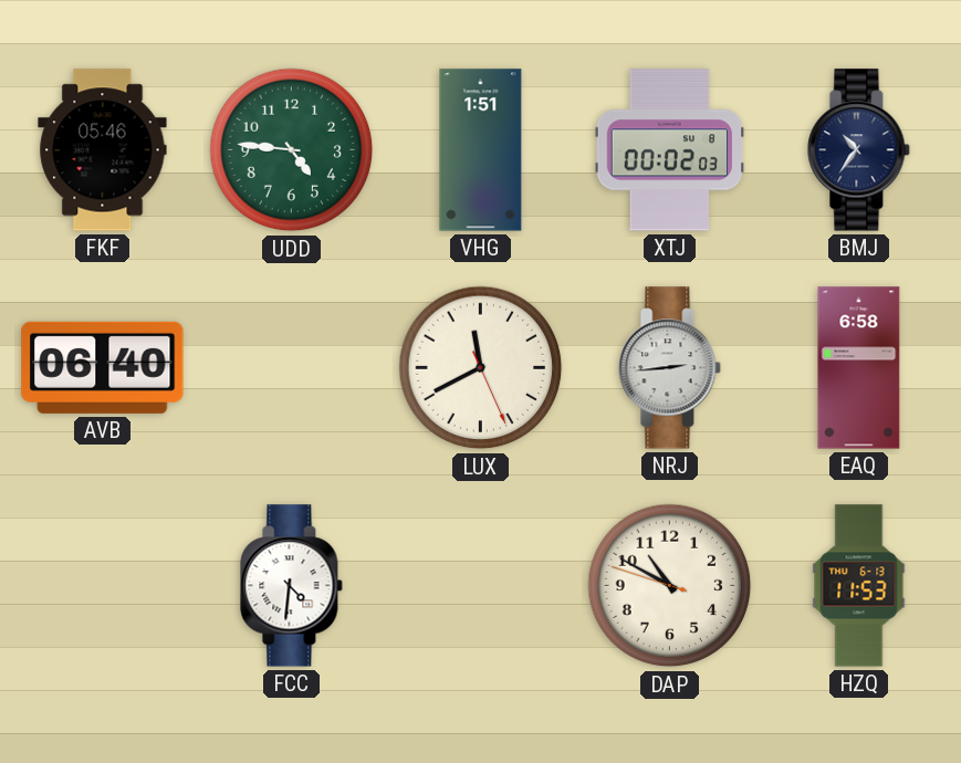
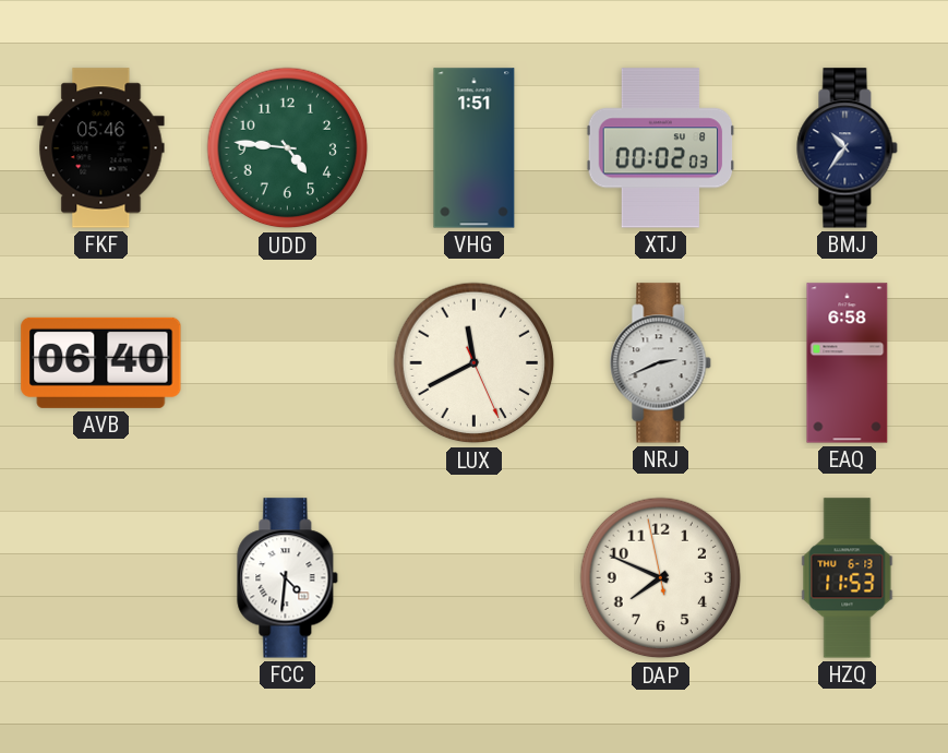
NRJ: 2:44 -> 2:41 (661, 363)
DAP: 10:49 -> 7:48 (661, 578)
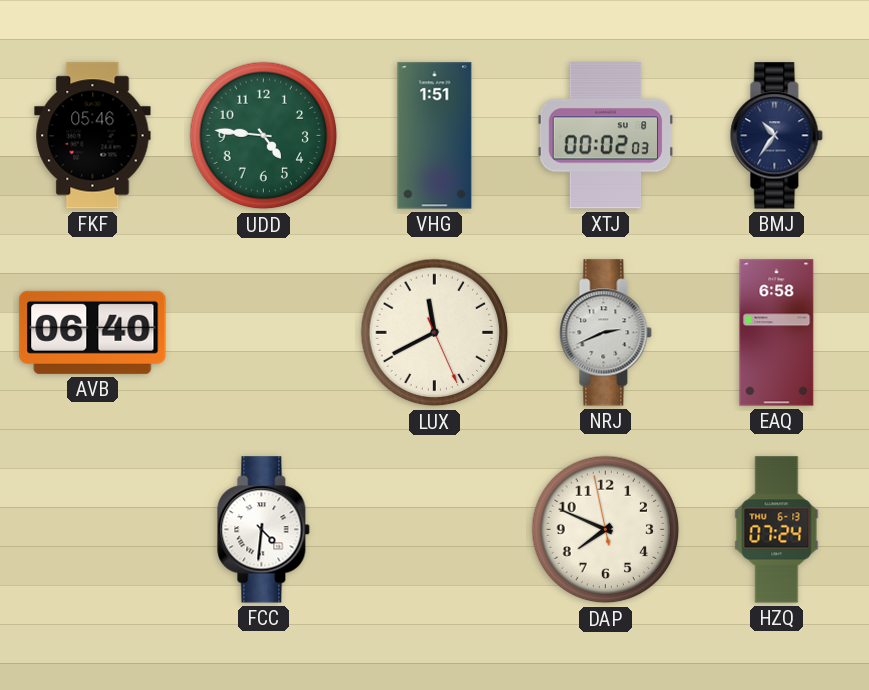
HZQ: 11:53 -> 07:24 (777, 530)
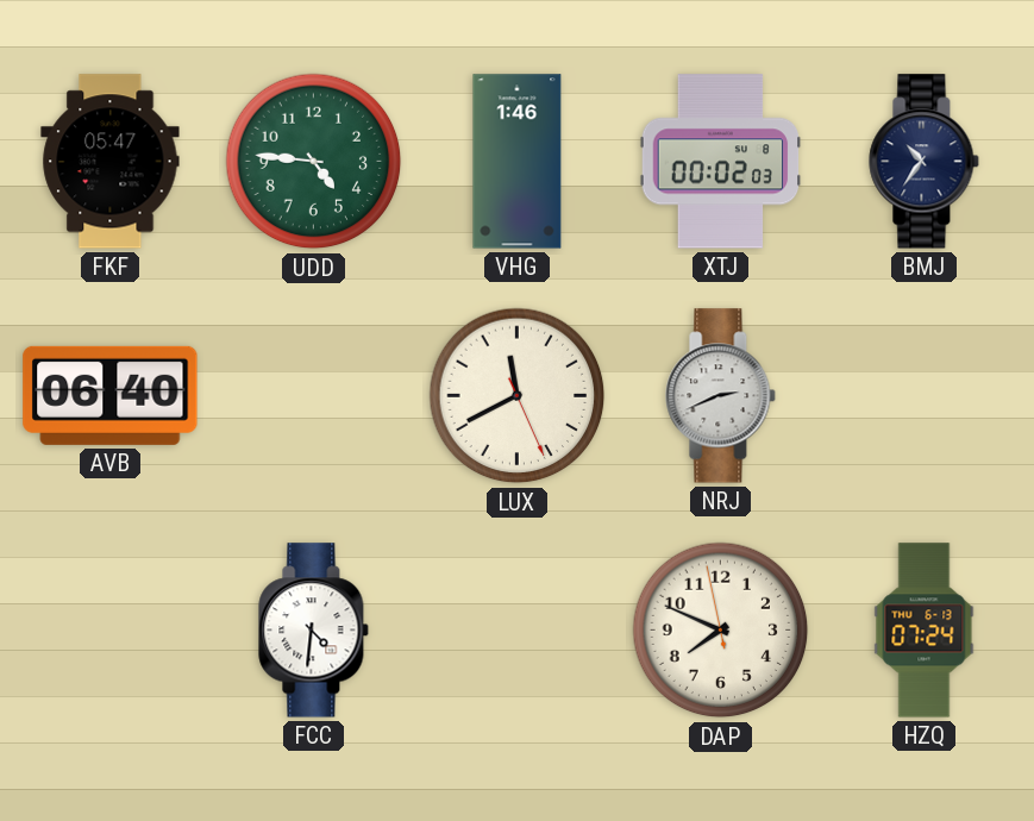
FKF: 05:46 -> 05:47 (111, 162)
VHG: 1:51 -> 1:46 (518, 162)
EAQ: 6:58 -> none (777, 333)
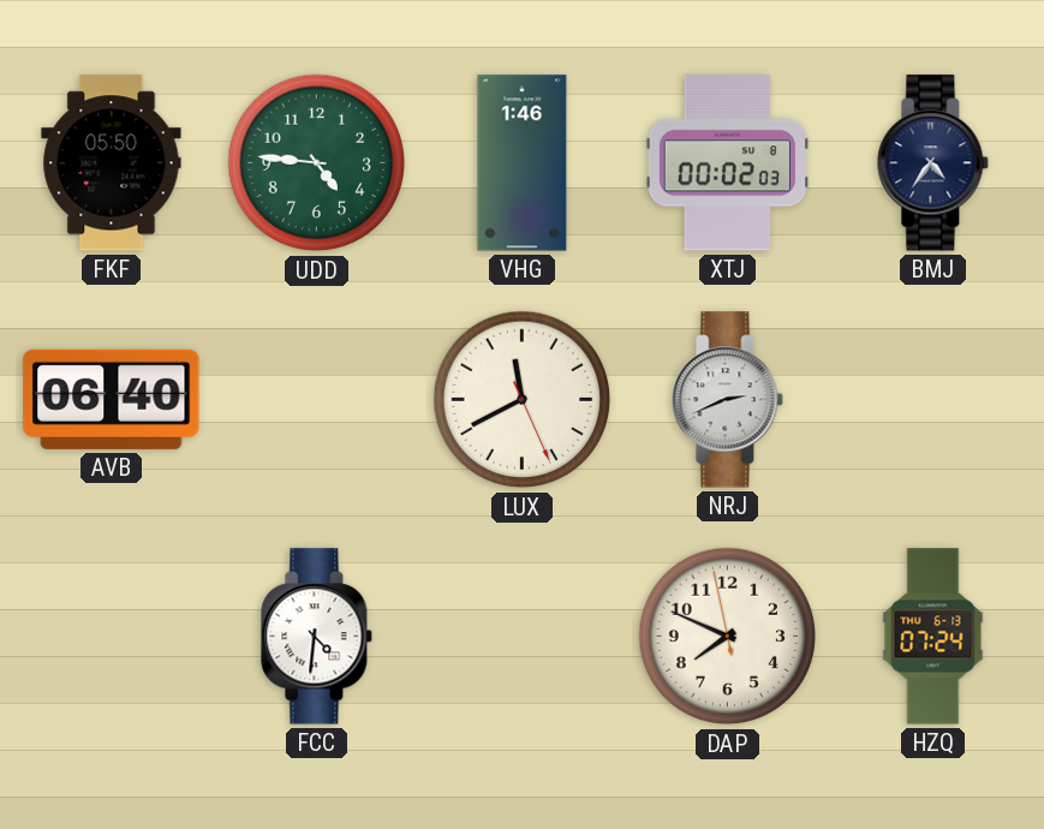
FKF: 05:47 -> 05:50 (112, 163)
BMJ: 10:36 -> 4:36 (933, 163)
